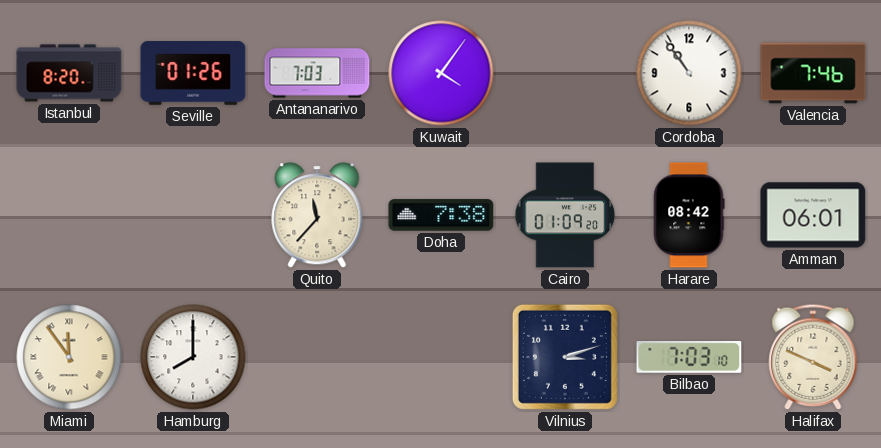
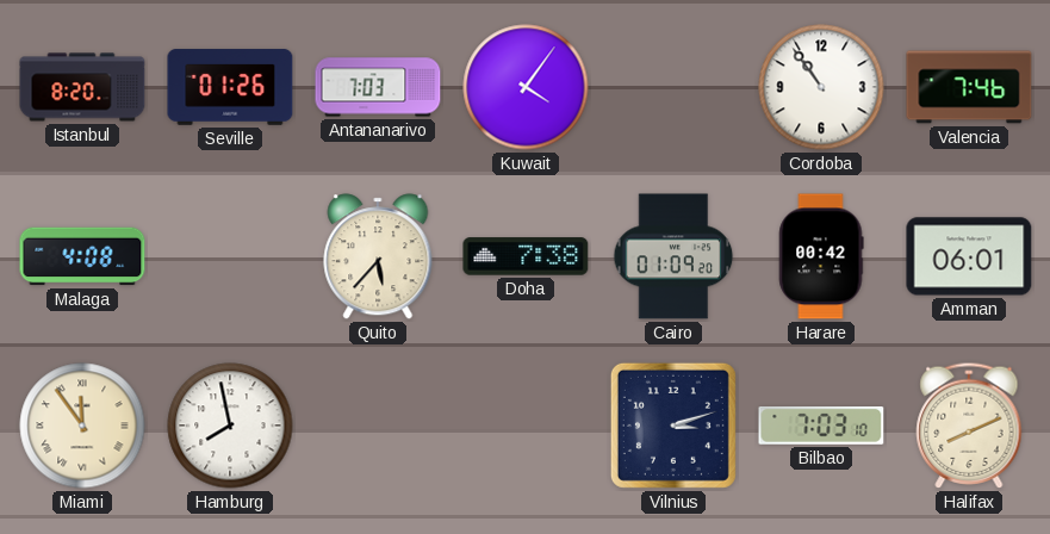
Malaga: none -> 4:08 (82, 256)
Quito: 11:37 -> 5:37 (378, 256)
Harare: 08:42 -> 00:42 (821, 256)
Hamburg: 8:00 -> 7:58 (230, 426)
Halifax: 3:49 -> 8:11 (969, 426)
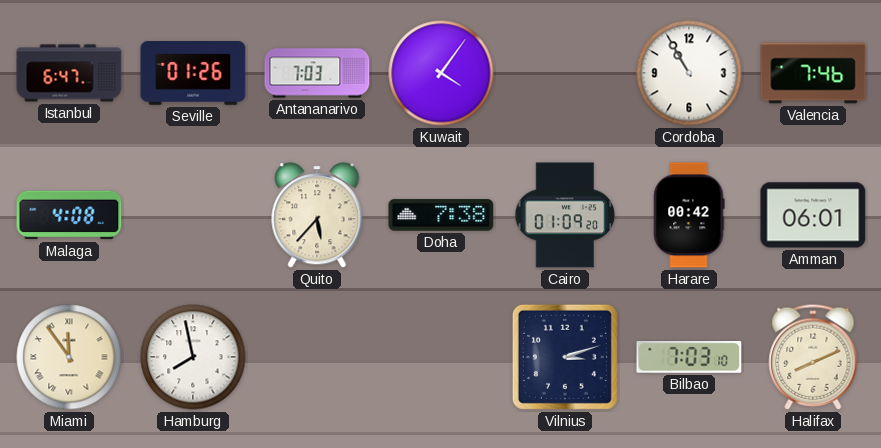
Istanbul: 8:20 -> 6:47 (69, 73)
Cordoba: 10:54 -> 10:55 (689, 73)
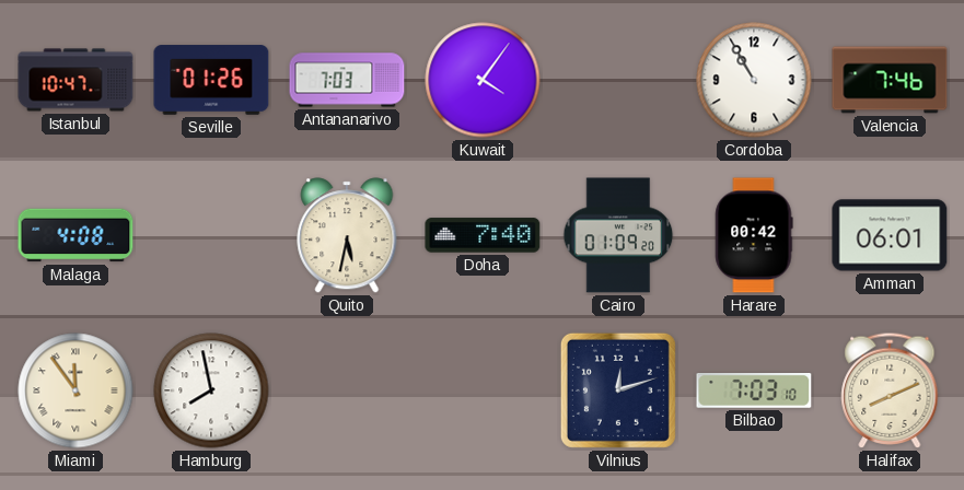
Istanbul: 6:47 -> 10:47 (76, 80)
Quito: 5:37 -> 5:32 (347, 235)
Doha: 7:38 -> 7:40 (483, 235)
Vilnius: 3:12 -> 12:12 (618, 390)
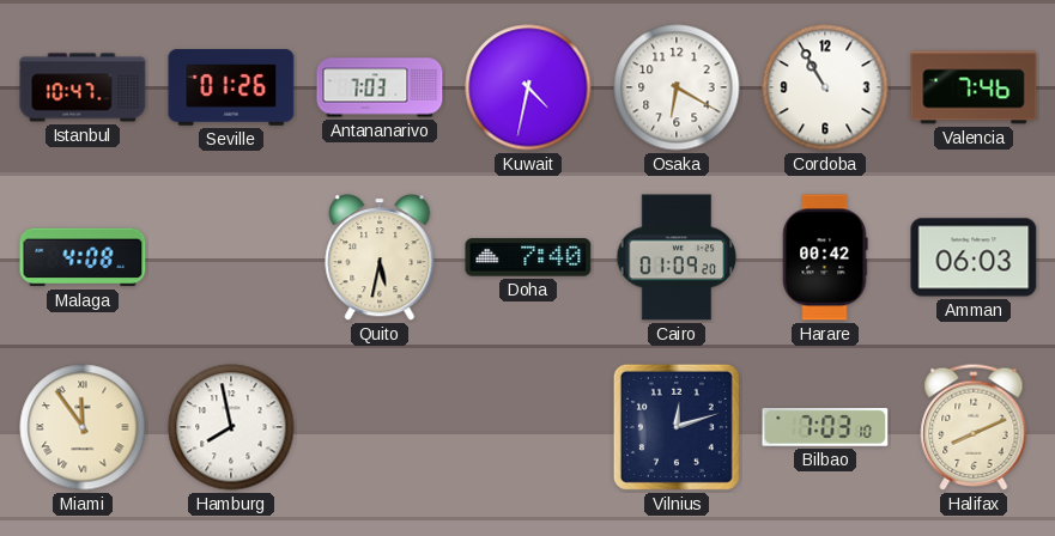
Kuwait: 4:06 -> 4:32 (528, 87)
Osaka: none -> 6:20 (677, 87)
Amman: 06:01 -> 06:03 (974, 257)
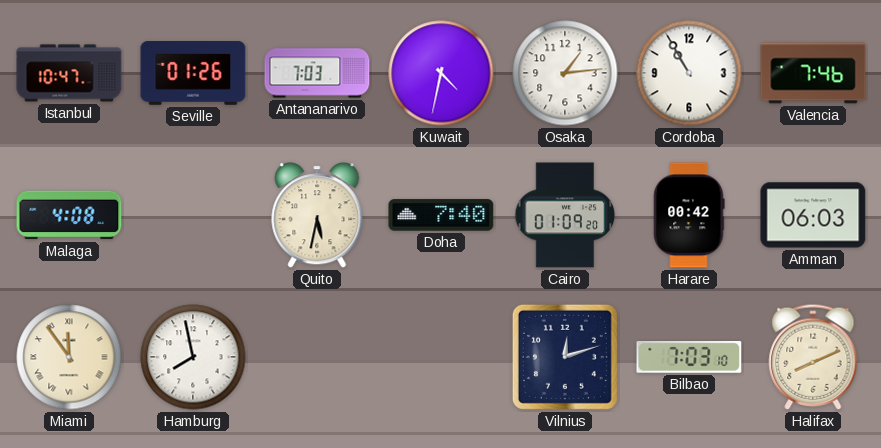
Osaka: 6:20 -> 1:14 (565, 73)
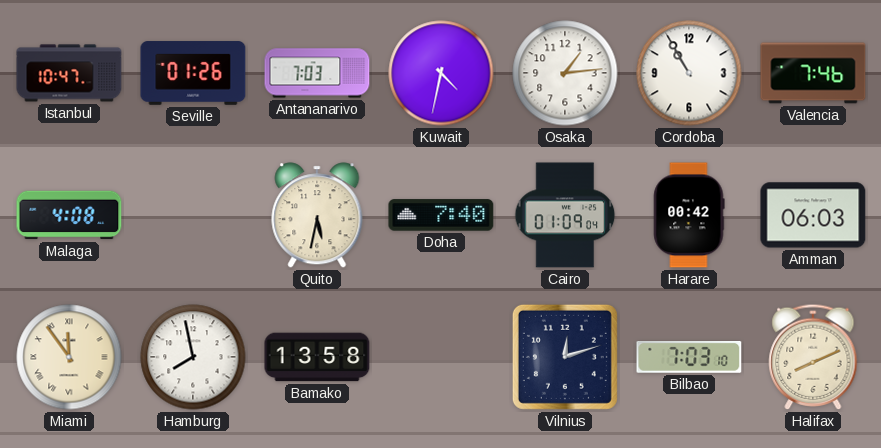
Cairo: 01:09:20 -> 01:09:04 (565, 215)
Bamako: none -> 13:58 (317, 357)
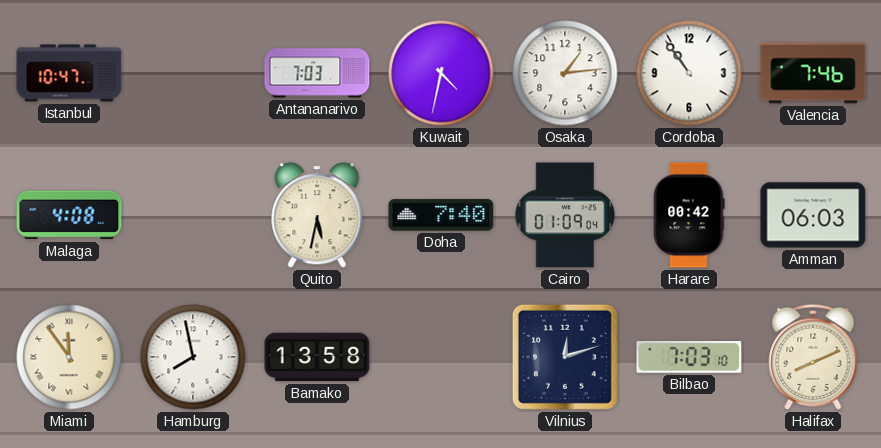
Seville: 01:26 -> none (193, 73)
Cordoba: 10:55 -> 10:54 (689, 73)
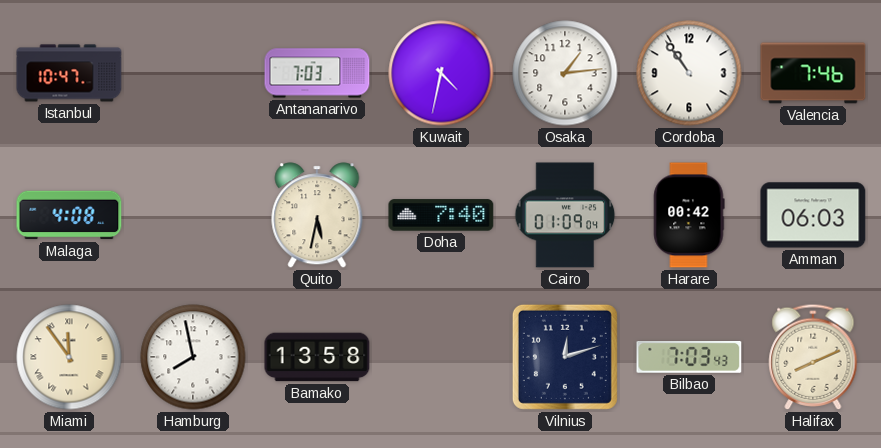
Bilbao: 7:03:10 -> 7:03:43 (689, 358)
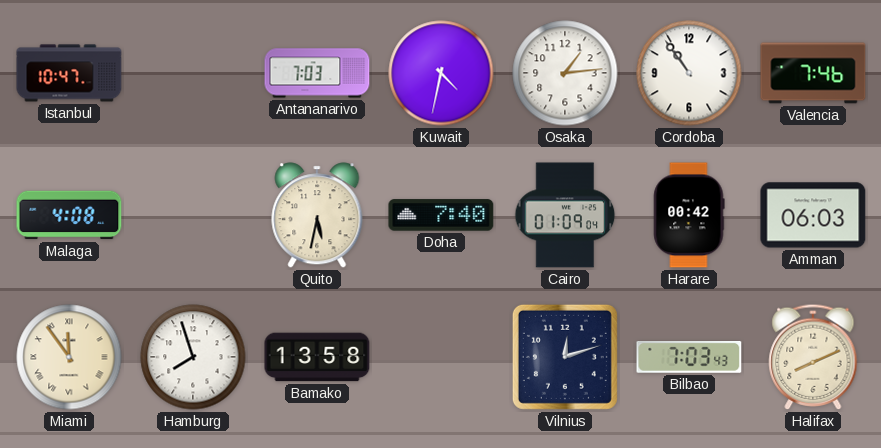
Hamburg: 7:58 -> 7:57 (193, 357)
